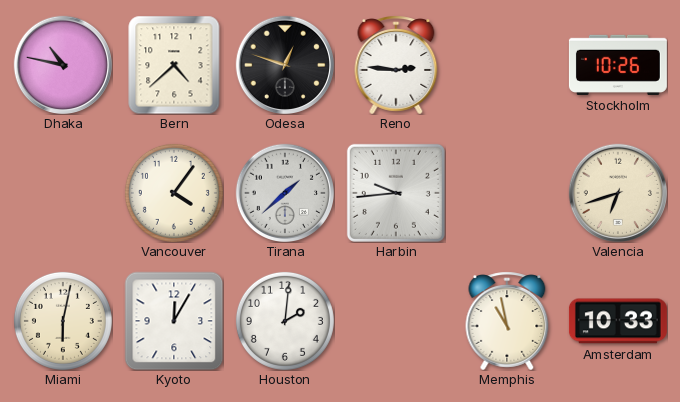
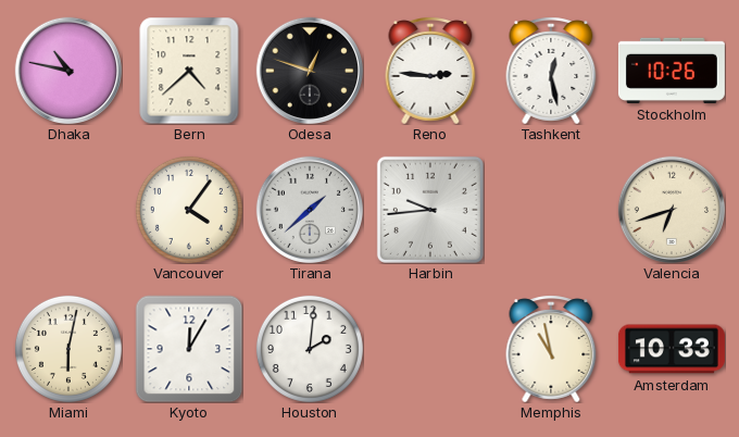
Tashkent: none -> 12:28 (551, 71)
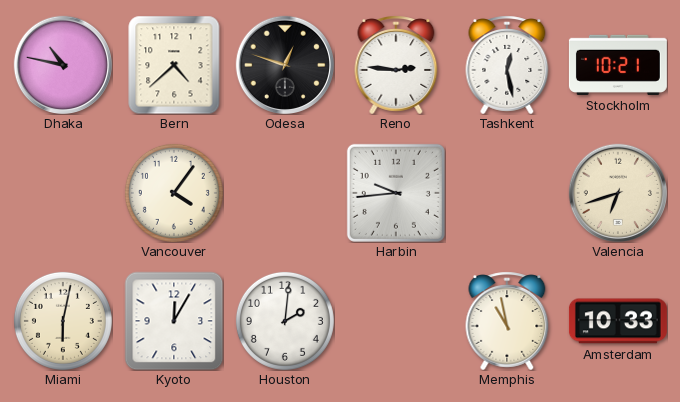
Stockholm: 10:26 -> 10:21 (618, 65)
Tirana: 1:38 -> none (309, 209)
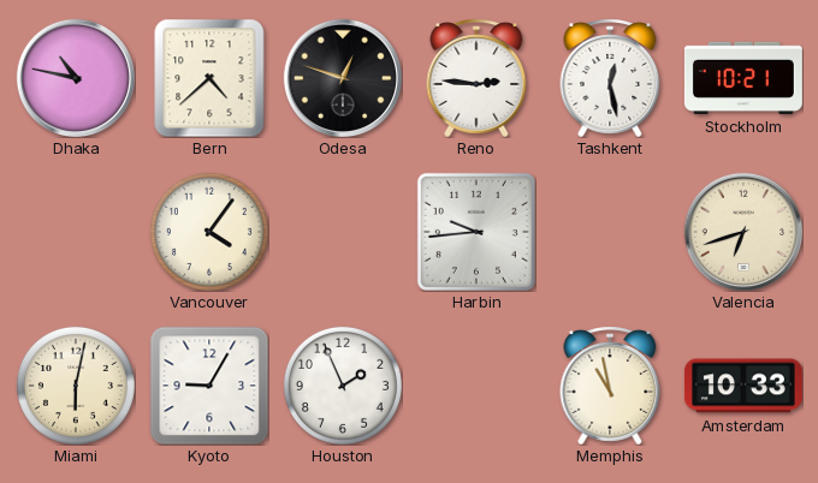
Kyoto: 12:05 -> 9:05 (209, 386)
Houston: 2:01 -> 1:56 (343, 386)
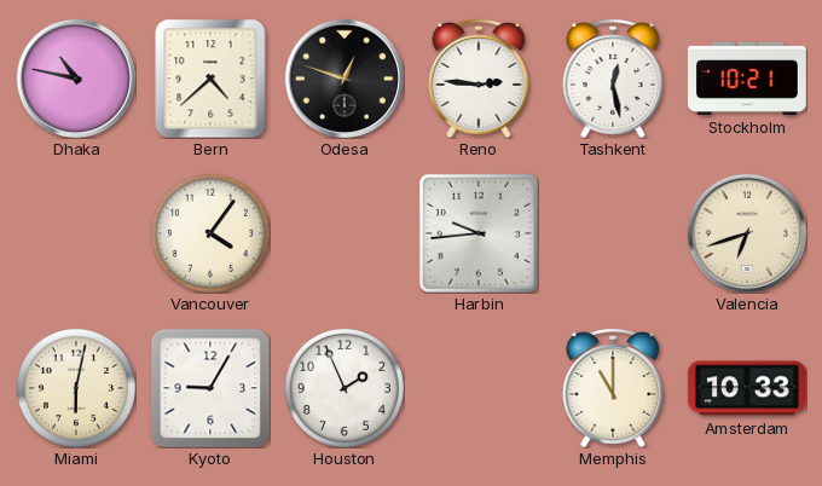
Memphis: 10:58 -> 11:00 (613, 388)
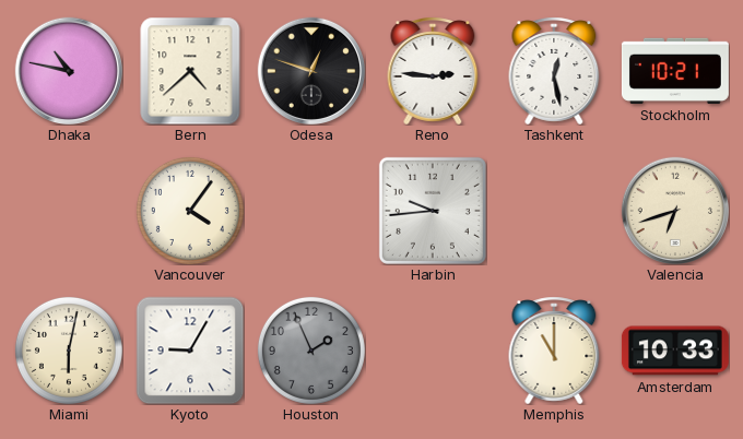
Houston dial: white -> grey (311, 351)
